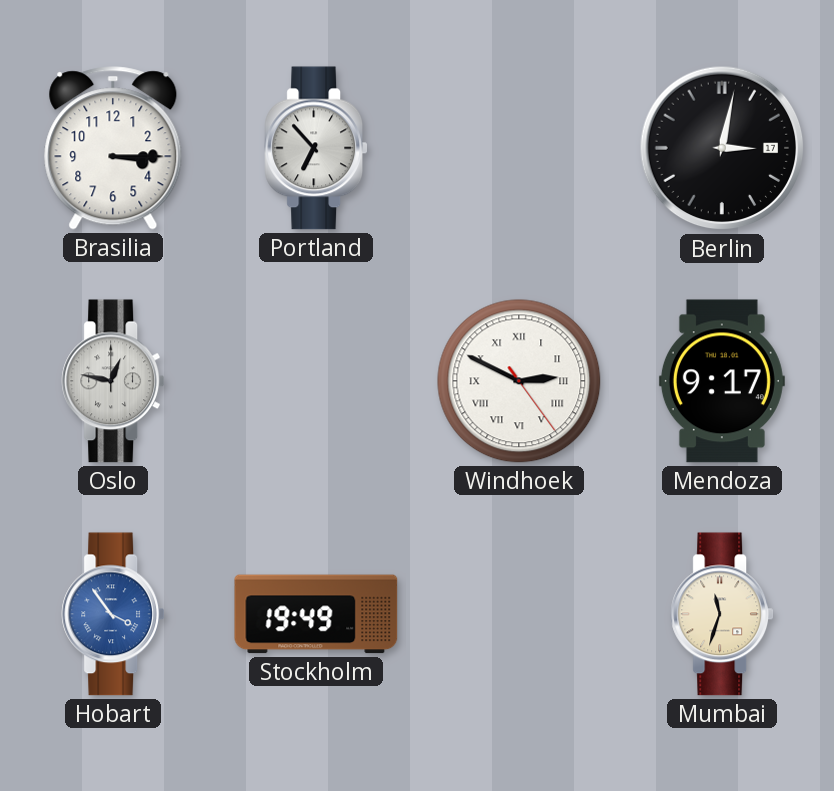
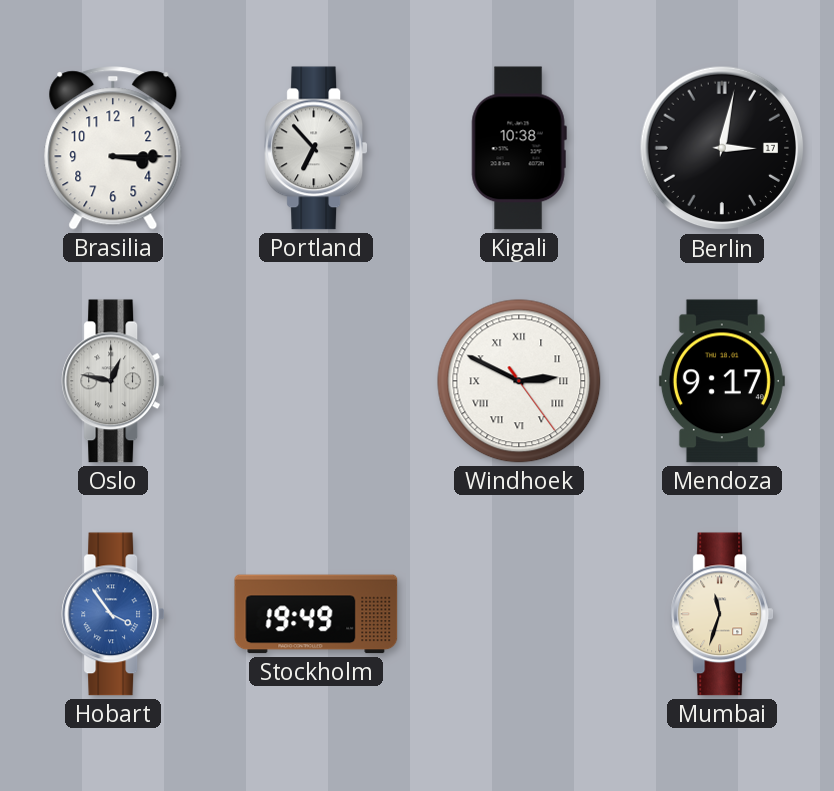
Kigali: none -> 10:38 (519, 148)
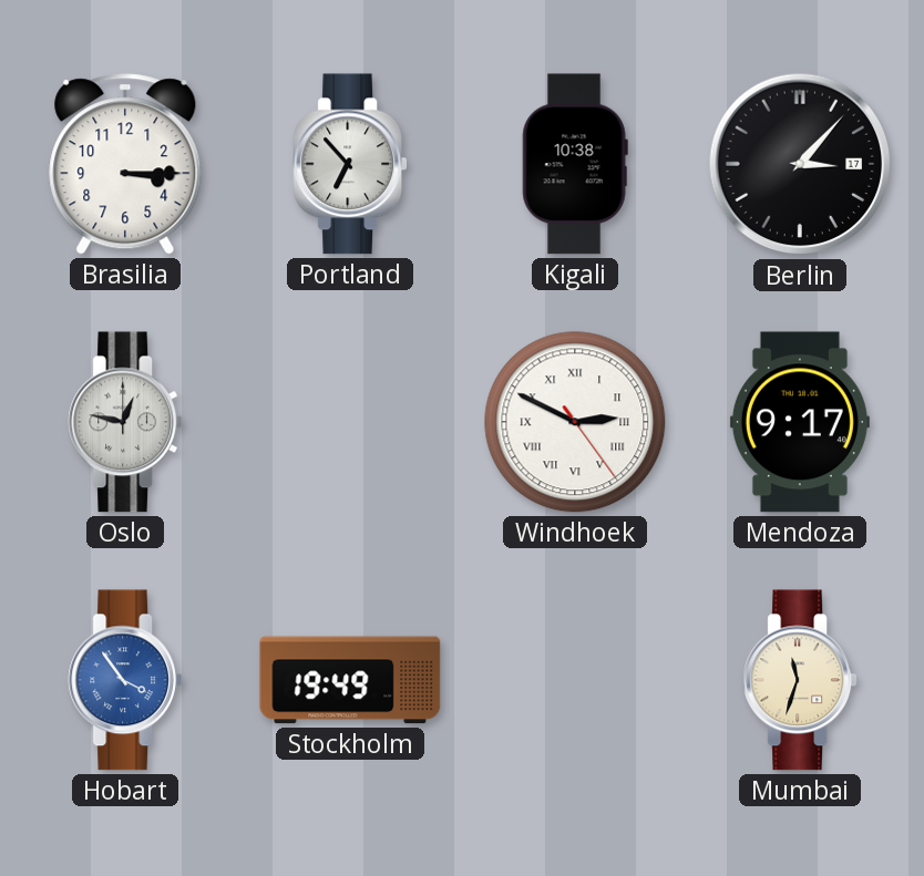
Berlin: 3:02 -> 3:07 (800, 164)
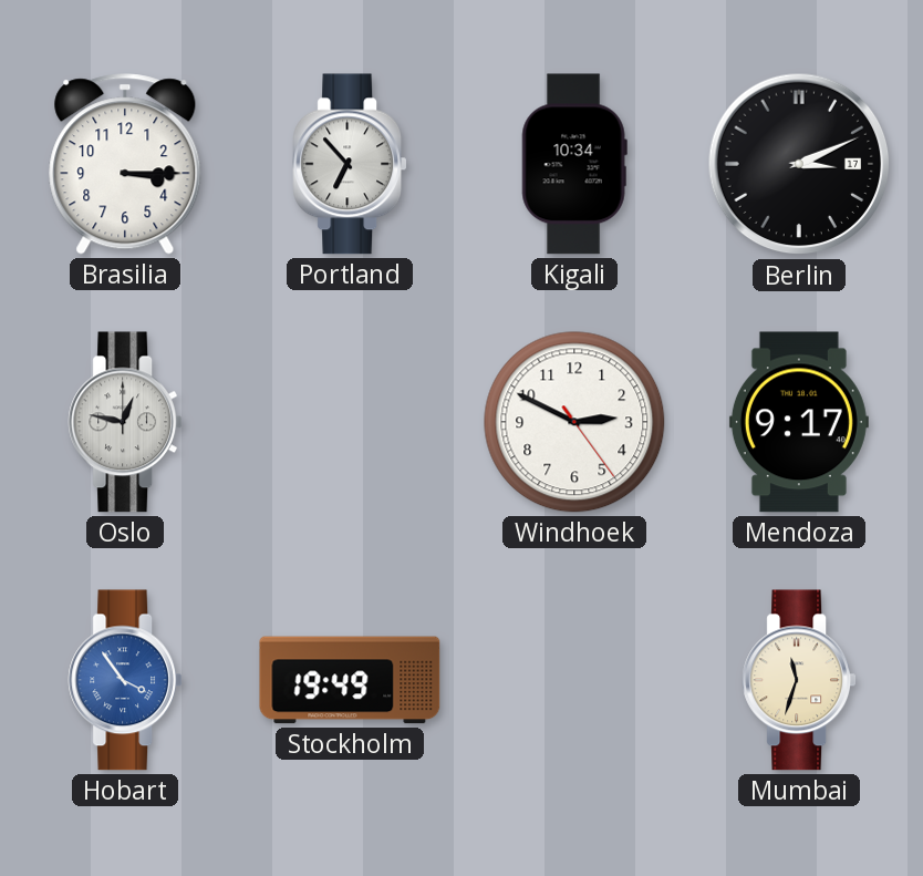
Kigali: 10:38 -> 10:34 (574, 164)
Berlin: 3:07 -> 3:11 (799, 164)
Windhoek numerals: Roman -> Arabic (574, 422)
